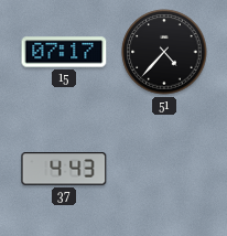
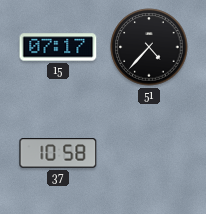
37: 4:43 -> 10:58 (58, 153)
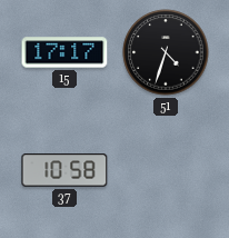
15: 07:17 -> 17:17 (64, 52)
51: 4:37 -> 4:33 (166, 52)
